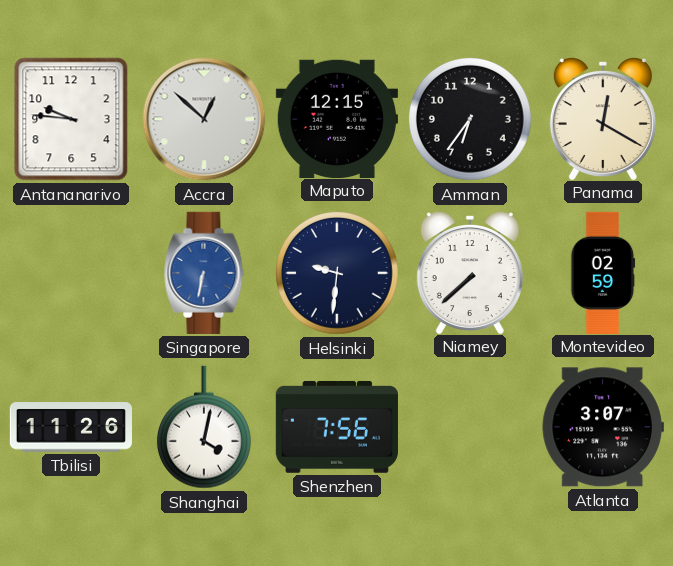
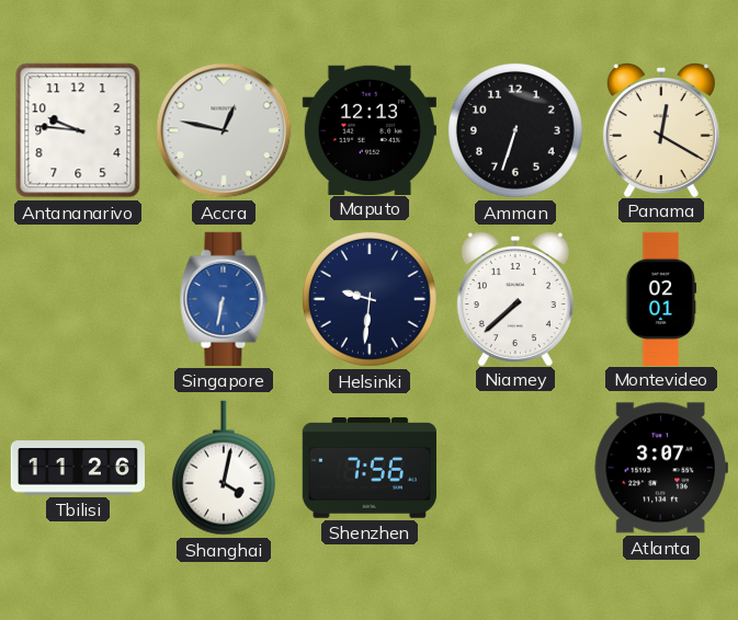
Accra: 12:52 -> 12:47 (224, 130)
Maputo: 12:15 -> 12:13 (370, 129)
Amman: 6:36 -> 6:33 (515, 130)
Montevideo: 02:59 -> 02:01 (661, 298)
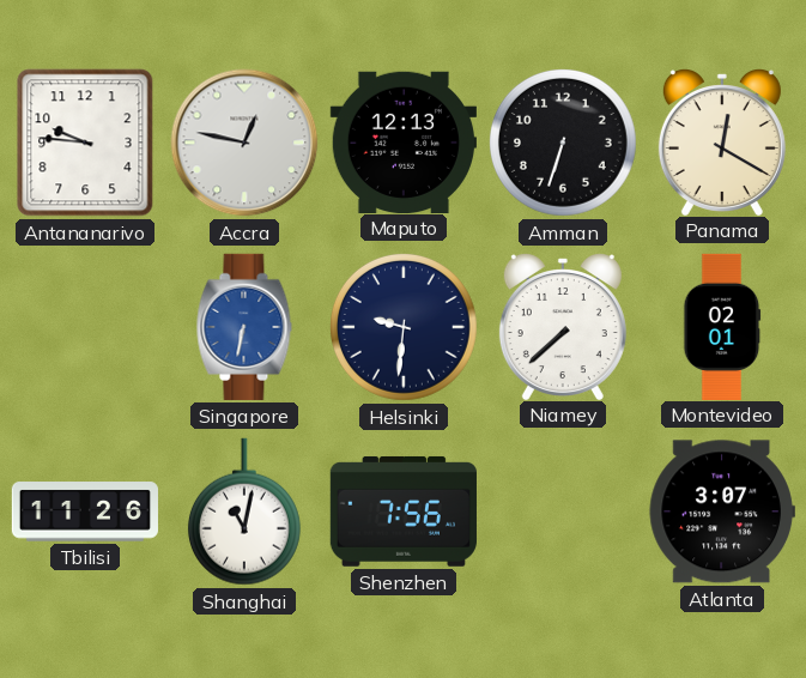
Shanghai: 4:02 -> 11:02 (244, 511)
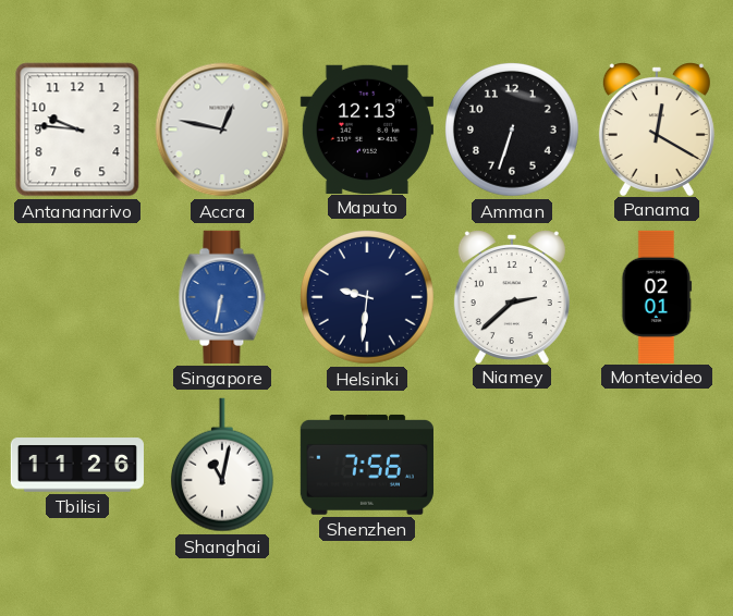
Niamey: 7:38 -> 2:38 (512, 297)
Atlanta: 3:07 -> none (722, 511)
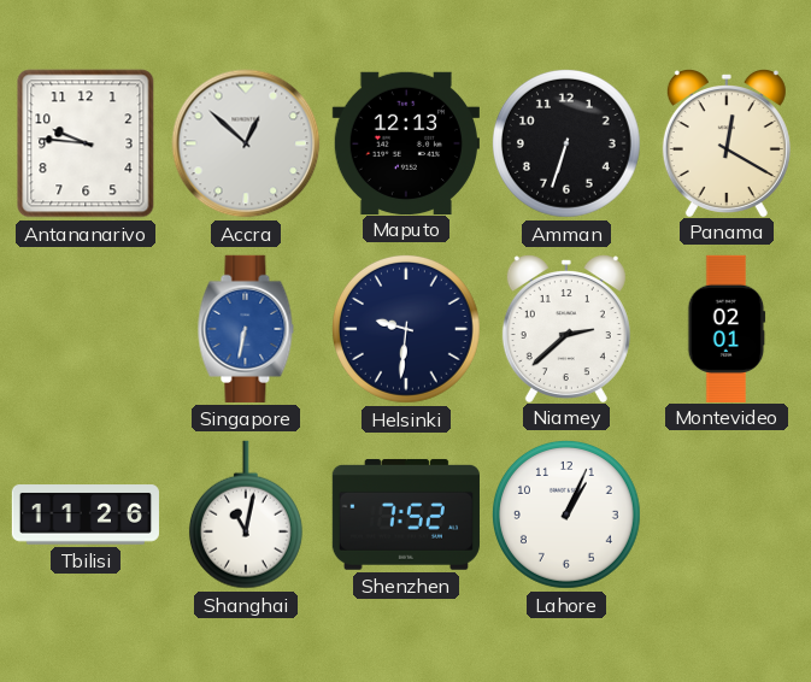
Accra: 12:47 -> 12:52 (246, 143)
Shenzhen: 7:56 -> 7:52 (406, 515)
Lahore: none -> 1:04 (566, 515)
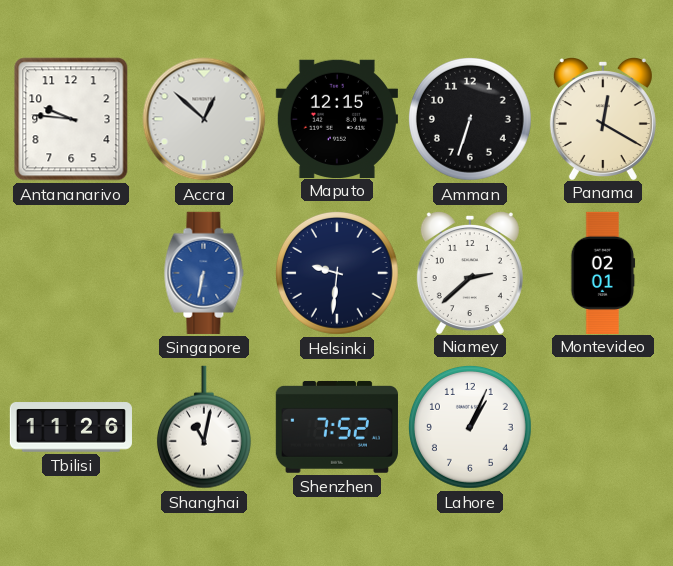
Maputo: 12:13 -> 12:15 (337, 118)
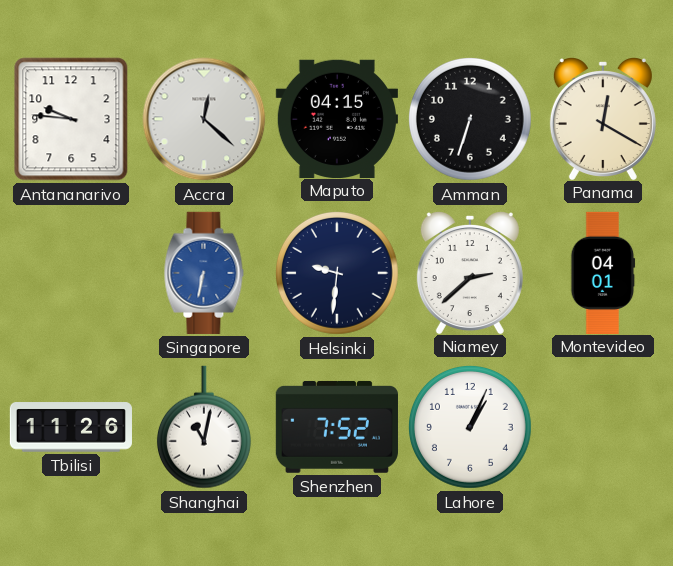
Accra: 12:52 -> 12:22 (204, 119)
Maputo: 12:15 -> 04:15 (337, 118)
Montevideo: 02:01 -> 04:01 (603, 272)
